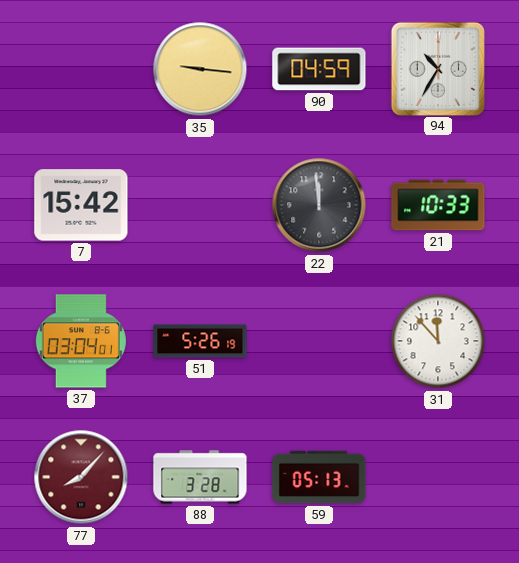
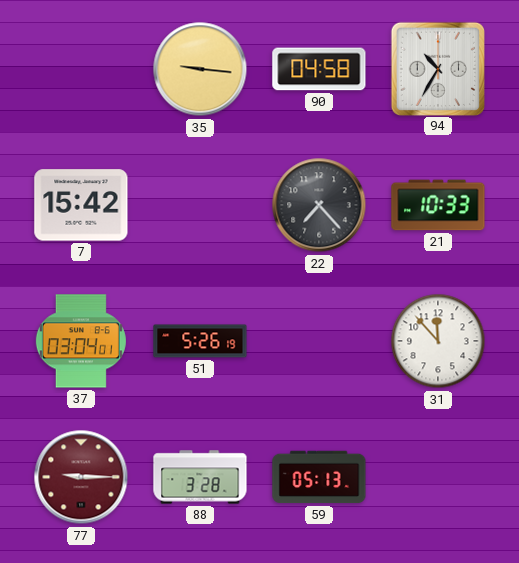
90: 04:59 -> 04:58 (319, 69)
22: 11:59 -> 7:23 (319, 205)
77: 8:07 -> 9:15 (81, 477)
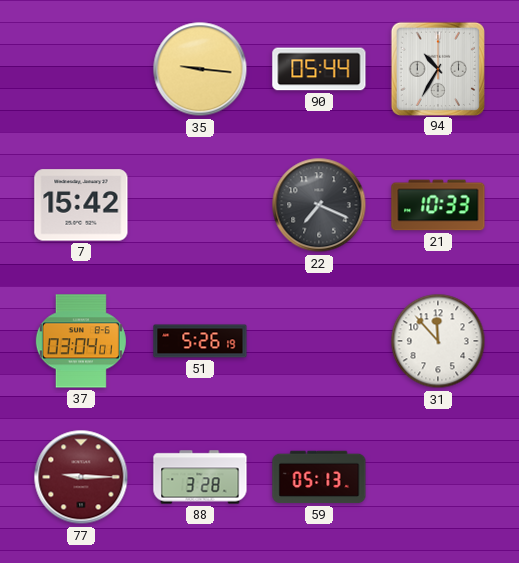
90: 04:58 -> 05:44 (319, 69)
22: 7:23 -> 7:19 (319, 205)
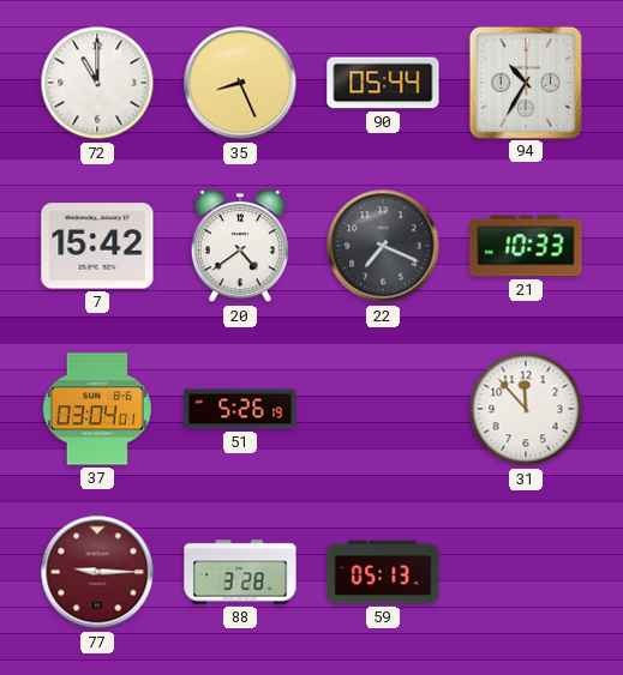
72: none -> 11:00 (97, 83)
35: 9:16 -> 8:26 (240, 83)
20: none -> 4:39 (240, 247)
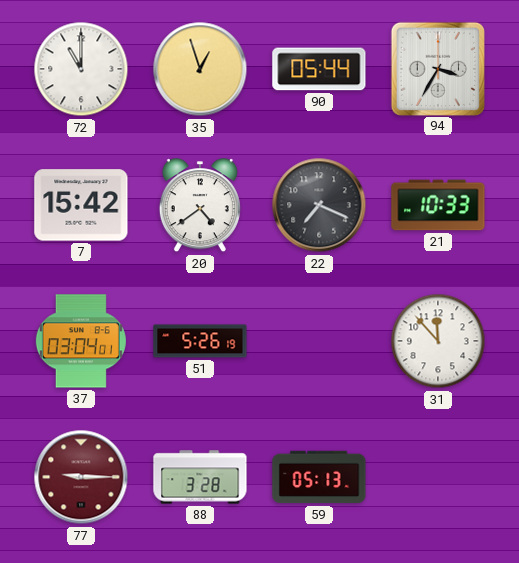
35: 8:26 -> 12:57 (200, 69)
94: 10:35 -> 3:35 (437, 68)
